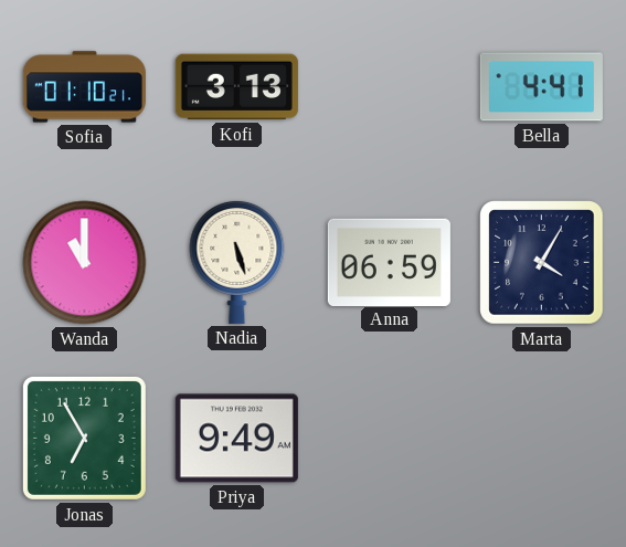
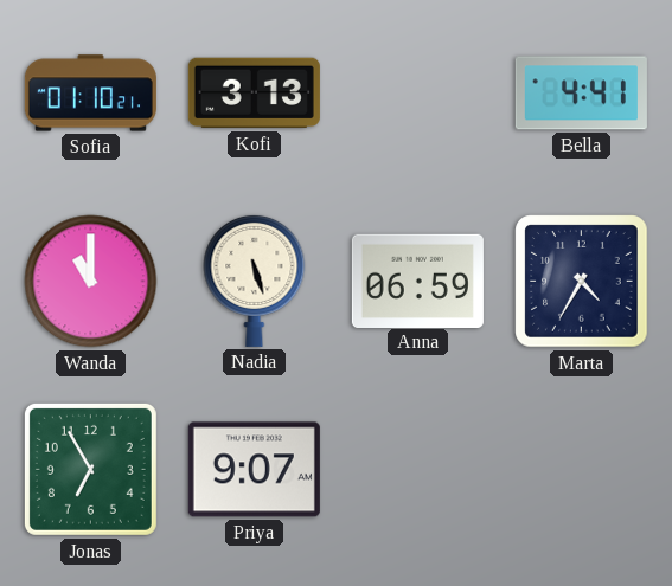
Marta: 4:05 -> 4:35 (582, 282)
Priya: 9:49 -> 9:07 (254, 470)
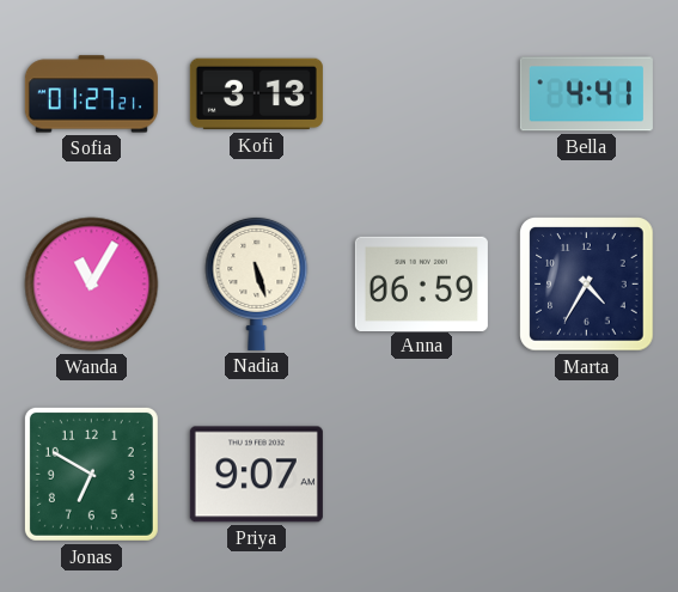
Sofia: 01:10 -> 01:27 (91, 94)
Wanda: 11:00 -> 11:05 (92, 285)
Jonas: 6:55 -> 6:50 (91, 474)
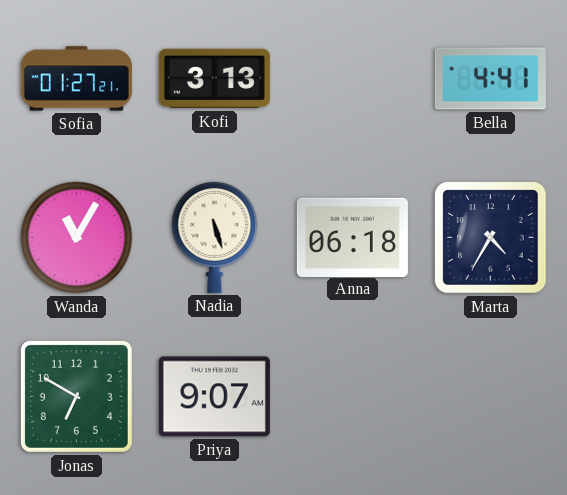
Anna: 06:59 -> 06:18 (352, 237)
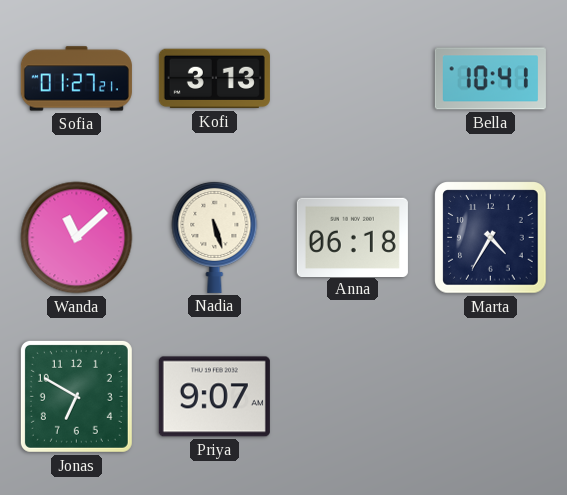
Bella: 4:41 -> 10:41 (490, 79)
Wanda: 11:05 -> 11:08 (77, 238)
